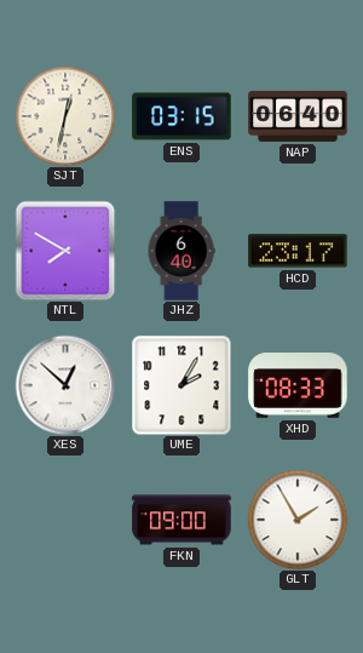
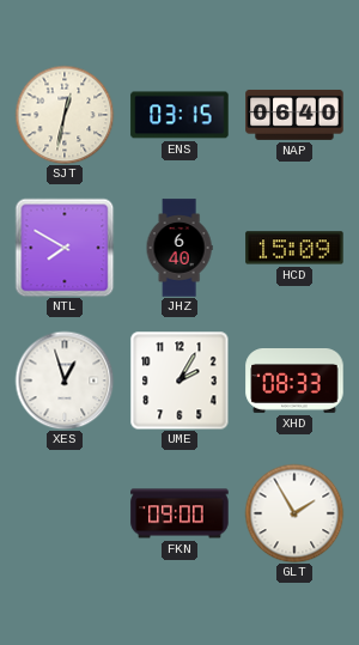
HCD: 23:17 -> 15:09 (294, 248)
XES: 12:52 -> 12:57 (65, 381)
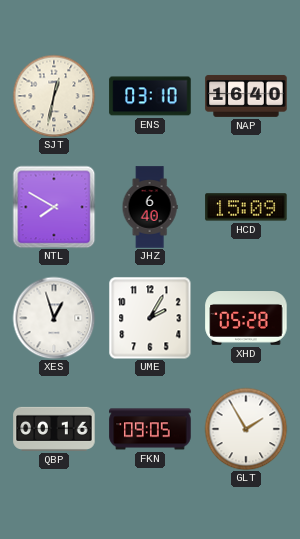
ENS: 03:15 -> 03:10 (150, 96)
NAP: 06:40 -> 16:40 (246, 96)
XHD: 08:33 -> 05:28 (246, 319)
QBP: none -> 00:16 (54, 429)
FKN: 09:00 -> 09:05 (150, 429)
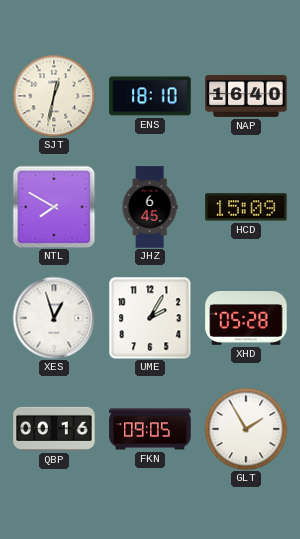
ENS: 03:10 -> 18:10 (150, 96)
JHZ: 6:40 -> 6:45 (150, 207)
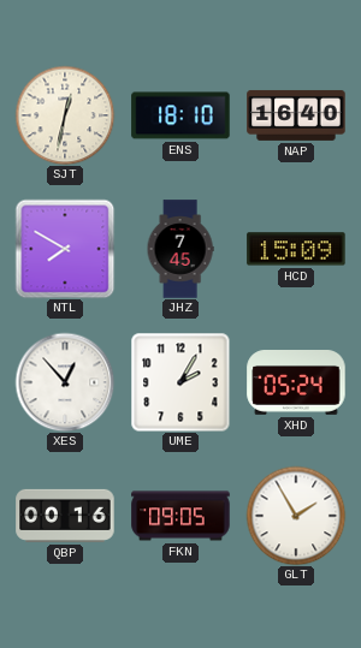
JHZ: 6:45 -> 7:45 (180, 249)
XES: 12:57 -> 12:53 (65, 382)
XHD: 05:28 -> 05:24 (296, 384)
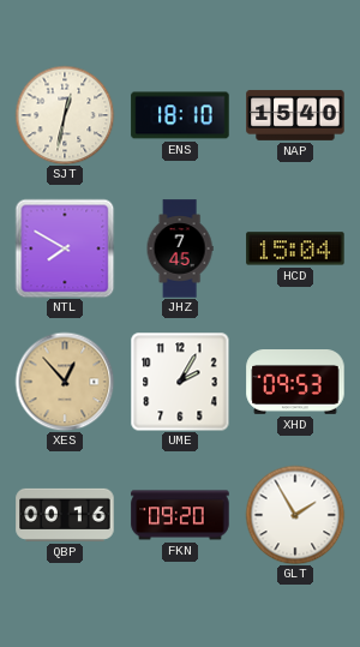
NAP: 16:40 -> 15:40 (295, 115)
HCD: 15:09 -> 15:04 (295, 248)
XES dial: white -> champagne (65, 382)
XHD: 05:24 -> 09:53 (295, 383)
FKN: 09:05 -> 09:20 (180, 515)
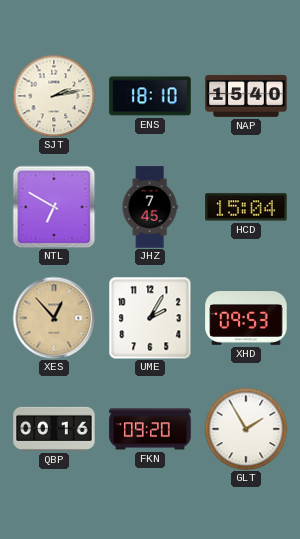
SJT: 12:32 -> 2:13 (54, 96)
NTL: 7:50 -> 6:50 (54, 207)
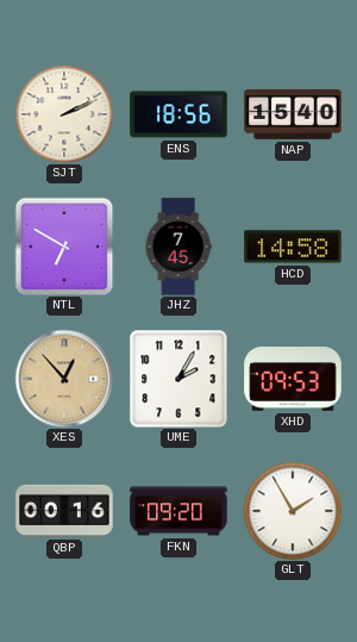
SJT: 2:13 -> 2:11 (64, 114)
ENS: 18:10 -> 18:56 (178, 114)
HCD: 15:04 -> 14:58 (293, 247)
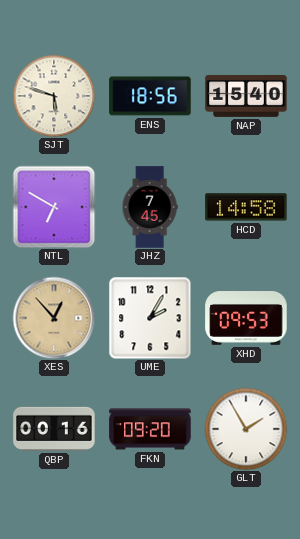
SJT: 2:11 -> 5:48 (54, 96)
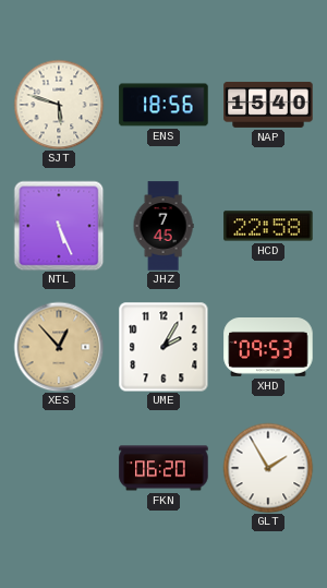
NTL: 6:50 -> 5:26 (59, 226)
HCD: 14:58 -> 22:58 (268, 226)
QBP: 00:16 -> none (54, 429)
FKN: 09:20 -> 06:20 (163, 468)
